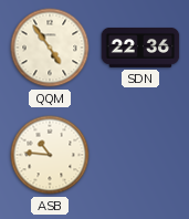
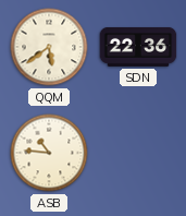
QQM: 4:54 -> 5:39 (49, 47)
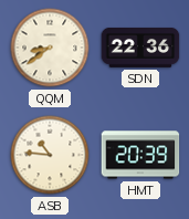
QQM: 5:39 -> 8:39 (50, 48)
HMT: none -> 20:39 (140, 155)
